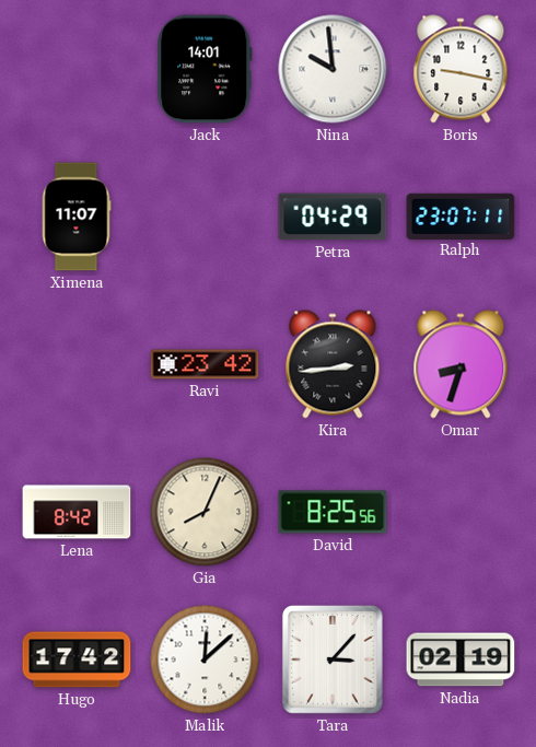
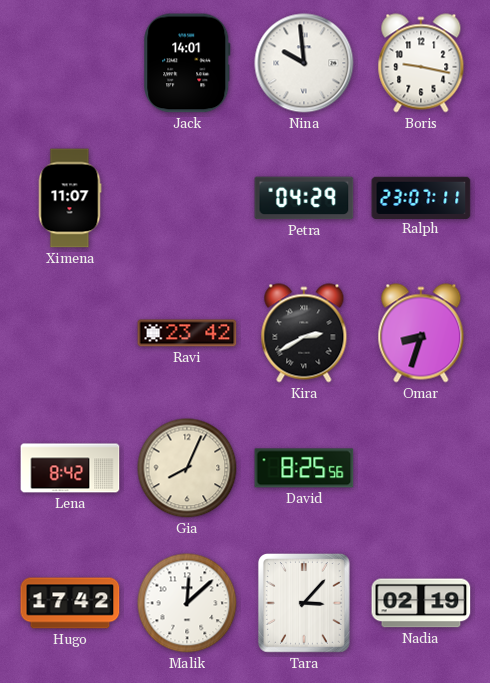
Kira: 2:44 -> 2:40 (304, 333)
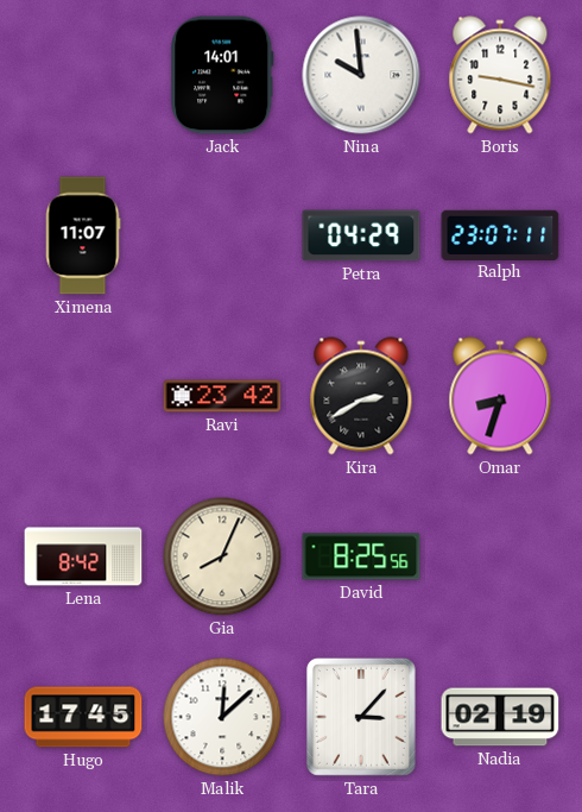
Hugo: 17:42 -> 17:45 (83, 717)
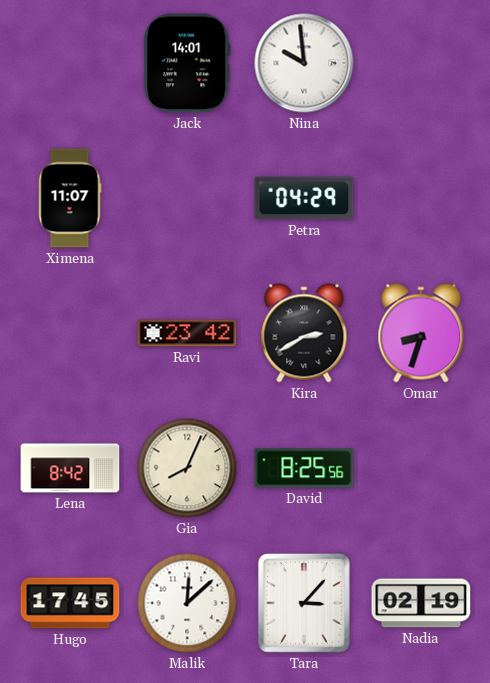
Boris: 9:17 -> none (500, 75)
Ralph: 23:07 -> none (500, 234)
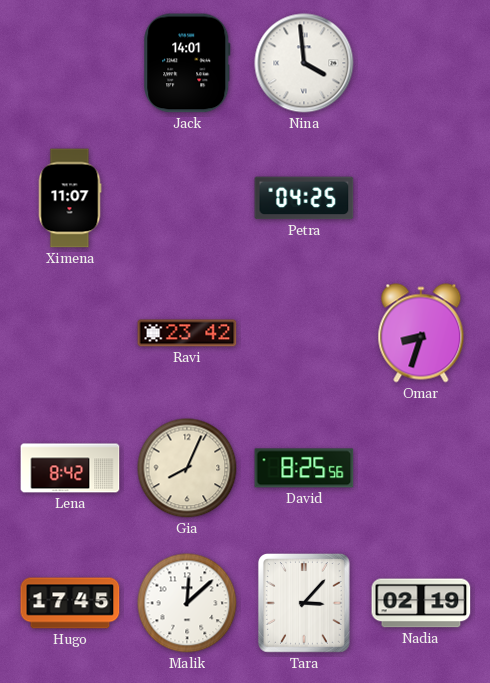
Nina: 9:59 -> 3:59 (304, 63)
Petra: 04:29 -> 04:25 (304, 198)
Kira: 2:40 -> none (304, 333)
